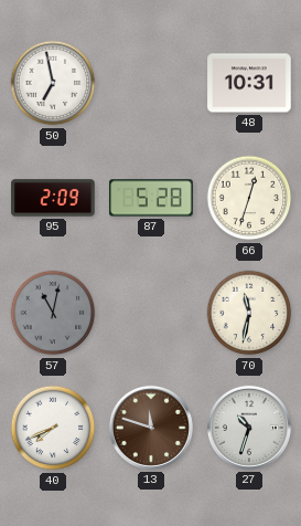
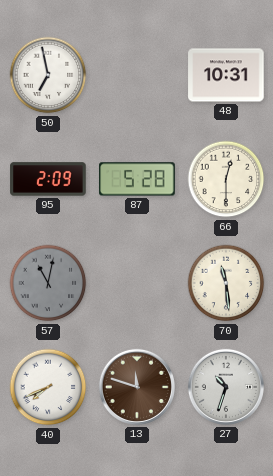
66: 12:33 -> 12:30 (226, 179)
70: 11:32 -> 11:29 (226, 283)
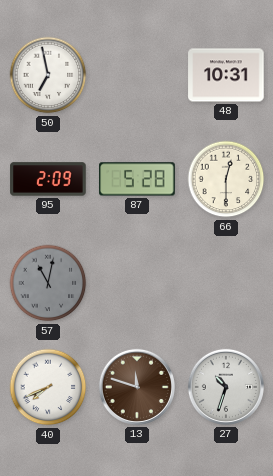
70: 11:29 -> none (226, 283)
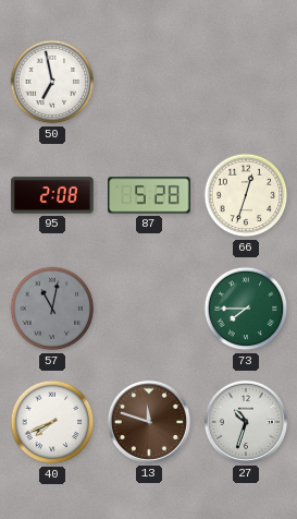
48: 10:31 -> none (226, 75)
95: 2:09 -> 2:08 (52, 195)
66: 12:30 -> 12:33 (246, 195)
73: none -> 7:45 (246, 309)
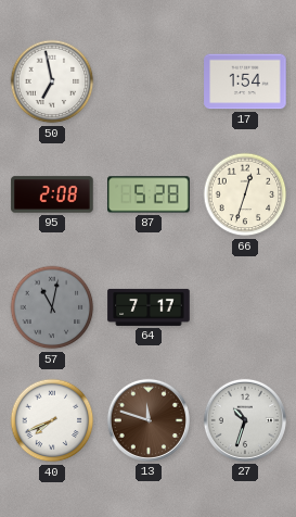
17: none -> 1:54 (245, 81)
64: none -> 7:17 (149, 307)
73: 7:45 -> none (246, 309)
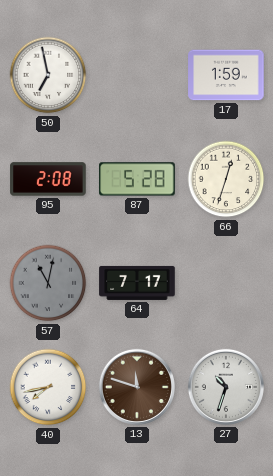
17: 1:54 -> 1:59 (226, 75)
40: 7:41 -> 7:43 (48, 387)
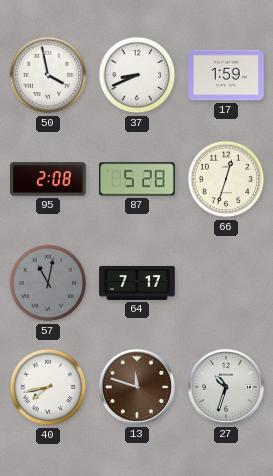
50: 6:58 -> 3:58 (48, 75)
37: none -> 8:41 (137, 75)
